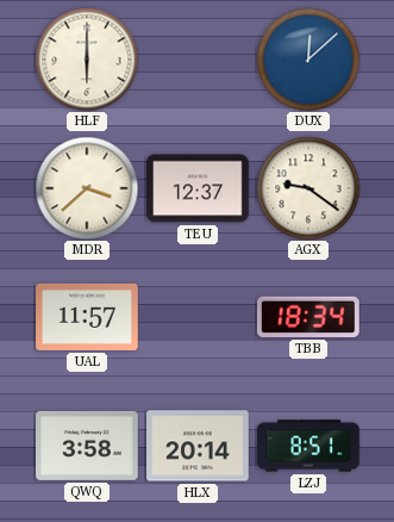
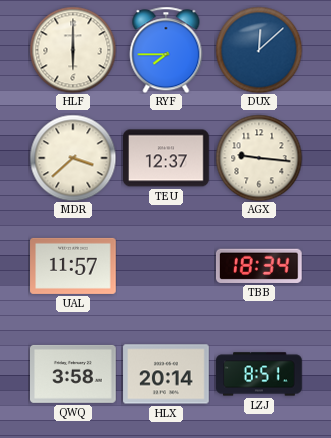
RYF: none -> 7:45 (166, 50)
AGX: 9:21 -> 9:16 (259, 158)
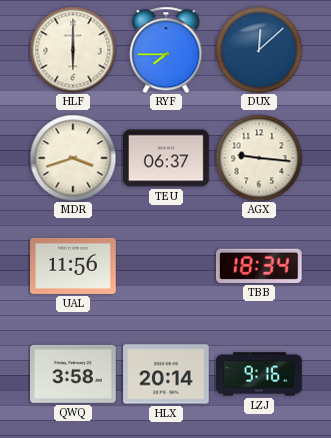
MDR: 3:38 -> 3:42 (73, 158)
TEU: 12:37 -> 06:37 (166, 158)
UAL: 11:57 -> 11:56 (73, 266)
LZJ: 8:51 -> 9:16 (259, 374)
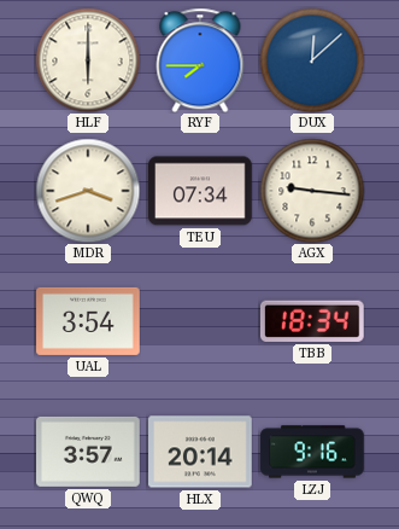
TEU: 06:37 -> 07:34 (200, 191)
UAL: 11:56 -> 3:54 (88, 321)
QWQ: 3:58 -> 3:57 (88, 452)
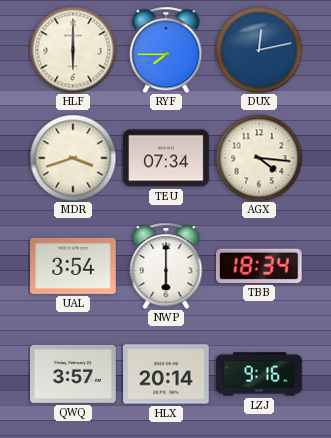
DUX: 12:08 -> 12:13 (259, 50)
AGX: 9:16 -> 4:16 (259, 158)
NWP: none -> 6:00 (166, 266)
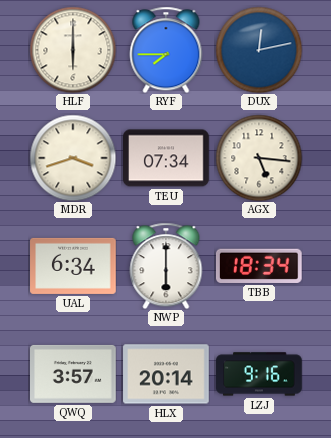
AGX: 4:16 -> 5:16 (259, 158)
UAL: 3:54 -> 6:34 (73, 266)
